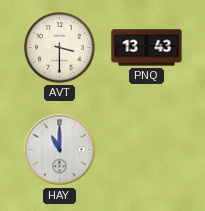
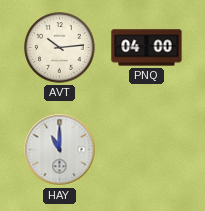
AVT: 3:30 -> 10:14 (60, 48)
PNQ: 13:43 -> 04:00 (147, 48)
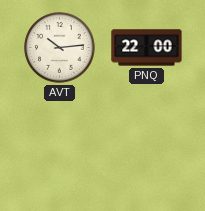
PNQ: 04:00 -> 22:00 (147, 48)
HAY: 11:00 -> none (60, 150)
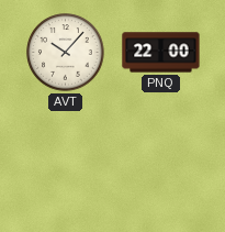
AVT: 10:14 -> 10:07 (66, 53)
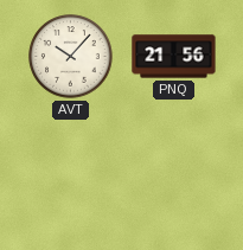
PNQ: 22:00 -> 21:56 (174, 57)
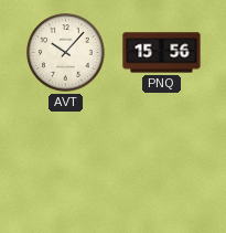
PNQ: 21:56 -> 15:56 (162, 53)
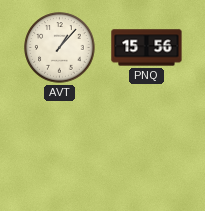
AVT: 10:07 -> 1:07 (60, 48)
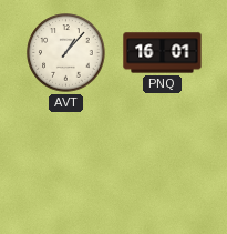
PNQ: 15:56 -> 16:01 (163, 53)
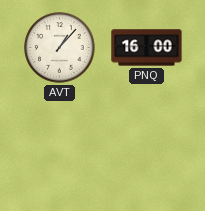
PNQ: 16:01 -> 16:00 (147, 48)
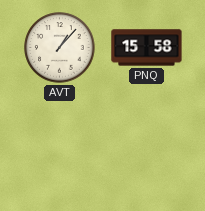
PNQ: 16:00 -> 15:58 (147, 48)
